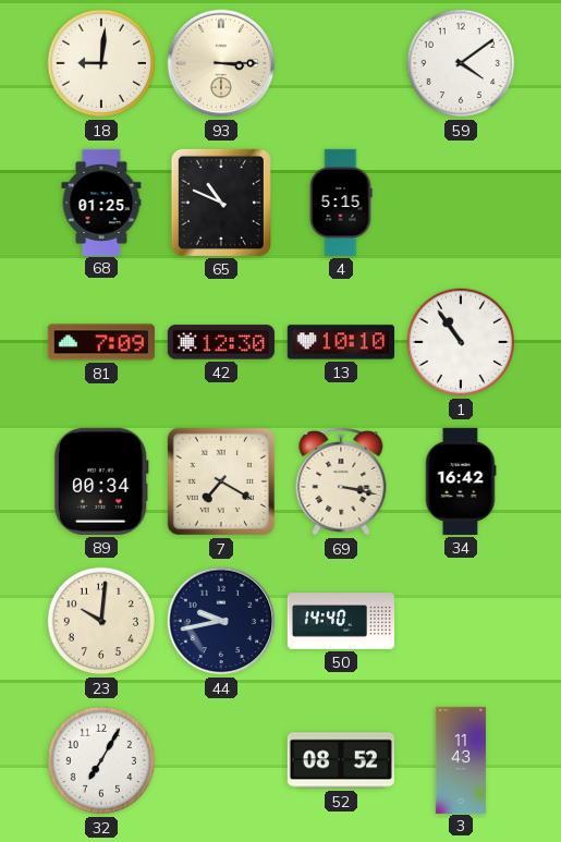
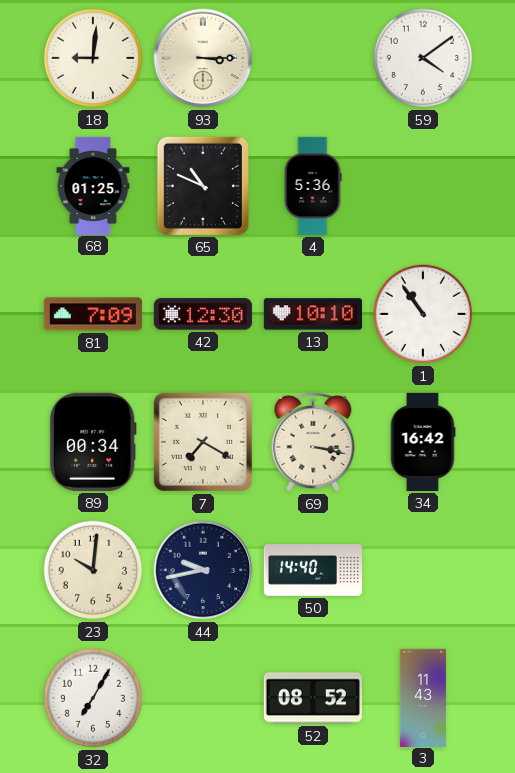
4: 5:15 -> 5:36 (313, 186)
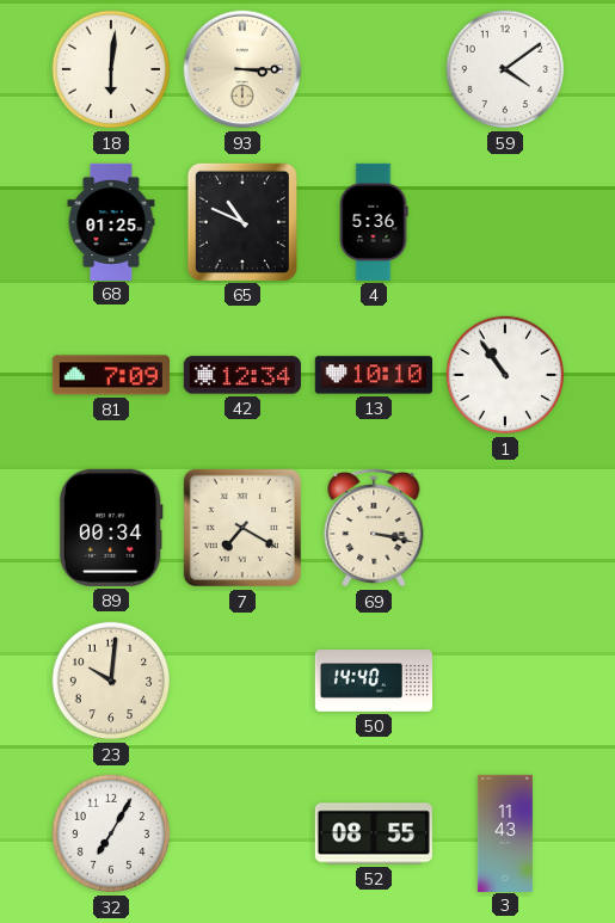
18: 9:01 -> 6:01 (111, 69)
42: 12:30 -> 12:34 (242, 375)
34: 16:42 -> none (423, 442)
44: 9:43 -> none (203, 570)
52: 08:52 -> 08:55 (374, 833)
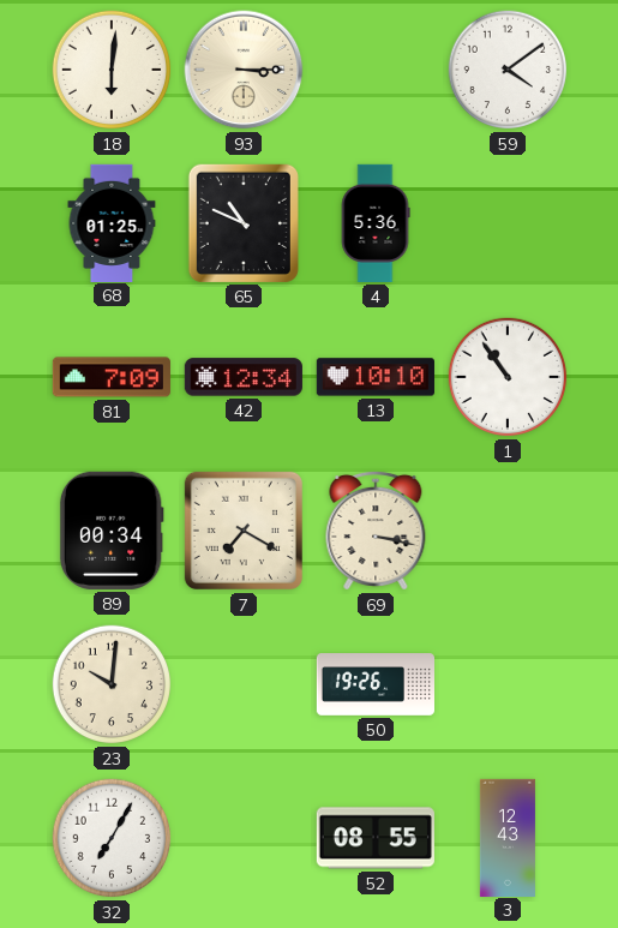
50: 14:40 -> 19:26 (374, 684)
3: 11:43 -> 12:43 (508, 837)
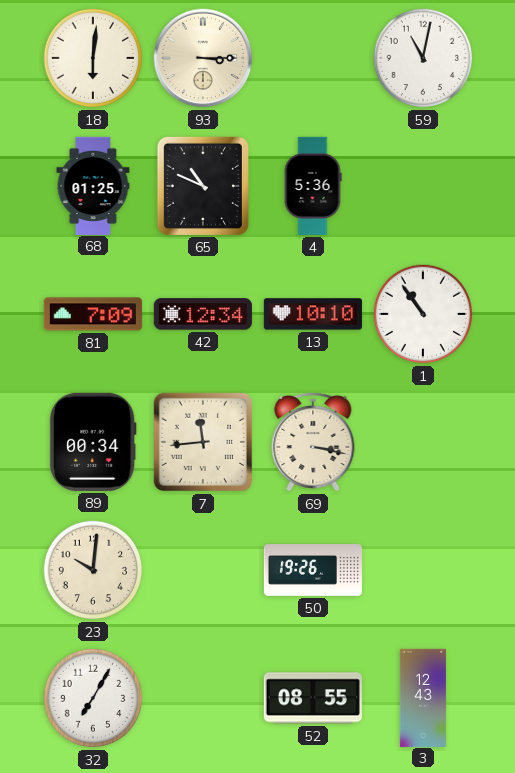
59: 4:09 -> 11:02 (423, 58)
7: 7:20 -> 11:44 (203, 442)
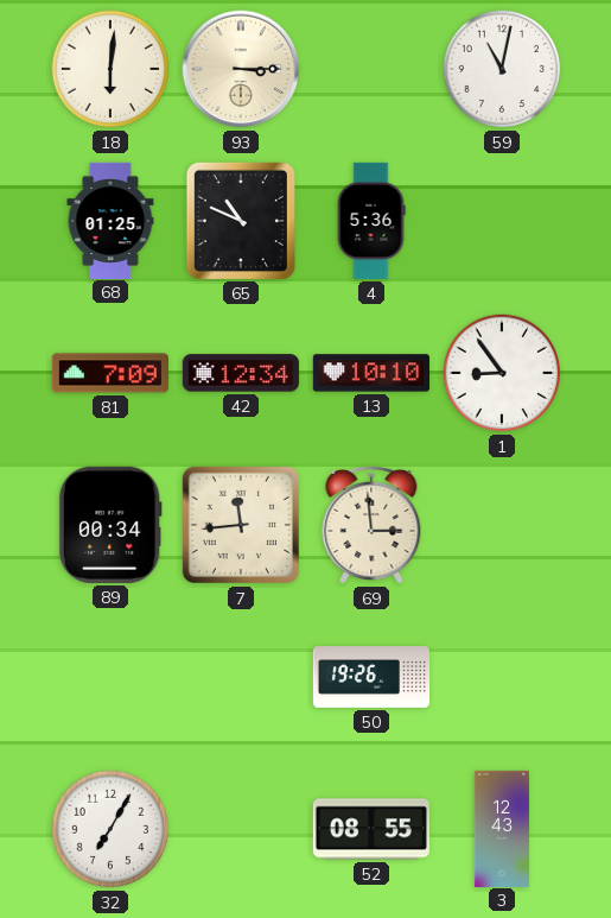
1: 10:54 -> 8:54 (502, 373)
69: 3:17 -> 2:59 (371, 525)
23: 10:01 -> none (93, 570)
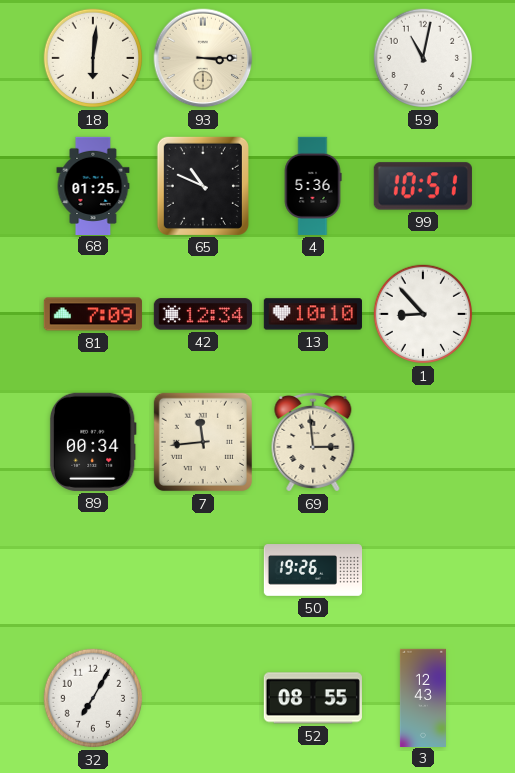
99: none -> 10:51 (423, 186)
1: 8:54 -> 8:53 (423, 314)
